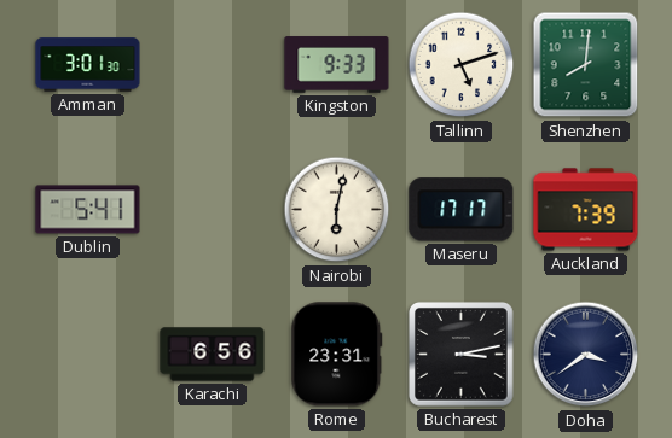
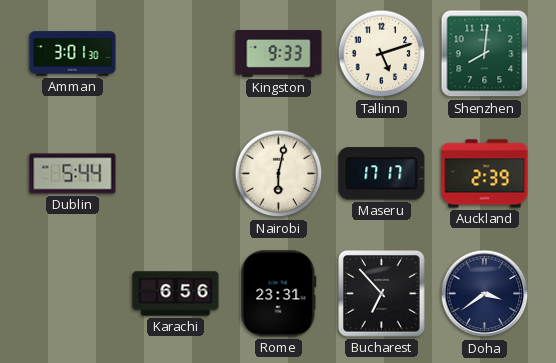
Dublin: 5:41 -> 5:44 (73, 174)
Auckland: 7:39 -> 2:39 (485, 174)
Bucharest: 3:13 -> 6:53 (382, 294)
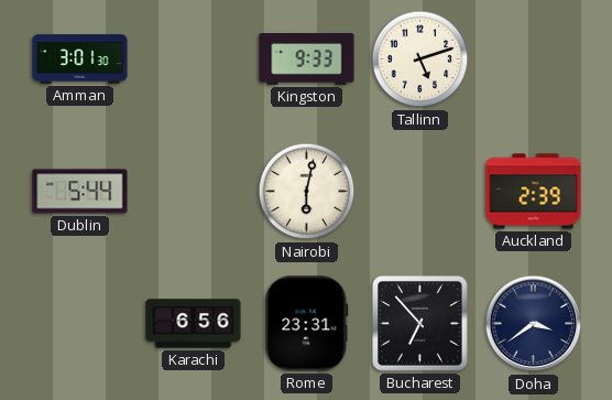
Shenzhen: 8:01 -> none (485, 54)
Maseru: 17:17 -> none (382, 174)
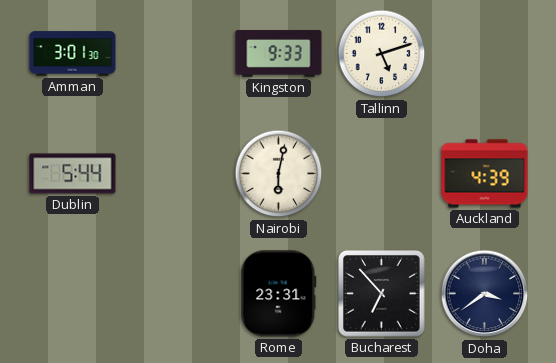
Auckland: 2:39 -> 4:39 (485, 174)
Karachi: 6:56 -> none (194, 324)
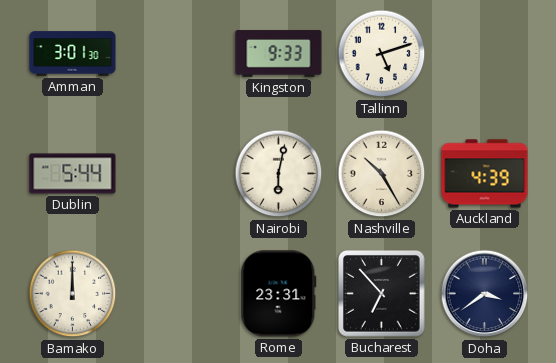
Nashville: none -> 10:25 (382, 174)
Bamako: none -> 12:00 (73, 294)
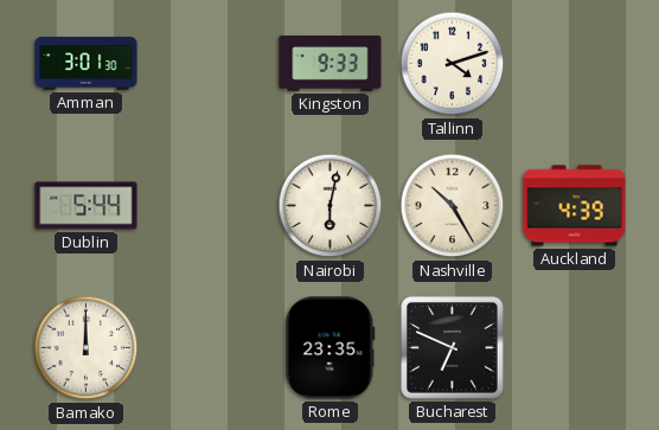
Tallinn: 5:12 -> 4:12 (453, 64)
Rome: 23:31 -> 23:35 (331, 348)
Bucharest: 6:53 -> 6:49 (453, 348)
Doha: 3:39 -> none (485, 294)
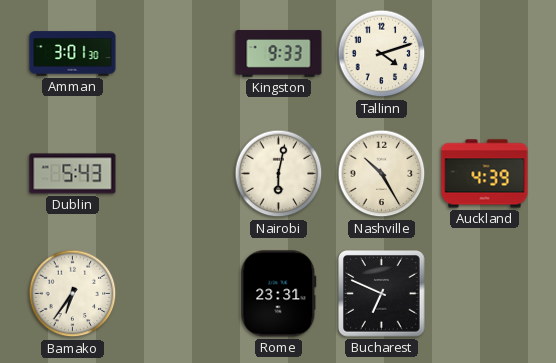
Dublin: 5:44 -> 5:43 (73, 174)
Bamako: 12:00 -> 6:36 (73, 294)
Rome: 23:35 -> 23:31 (279, 294)
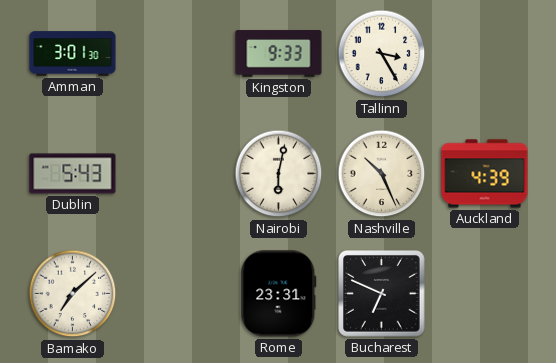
Tallinn: 4:12 -> 3:25 (382, 54)
Nashville: 10:25 -> 10:26 (382, 174)
Bamako: 6:36 -> 7:08 (73, 294)
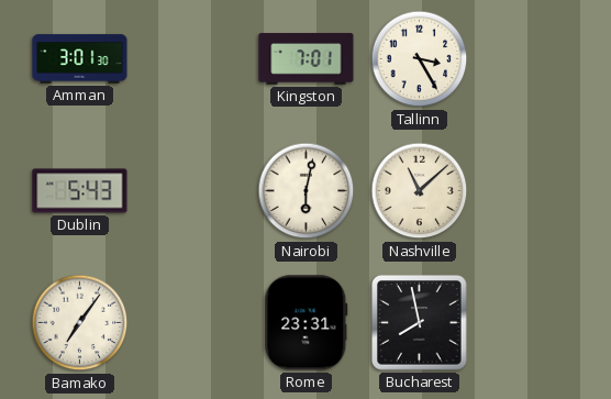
Kingston: 9:33 -> 7:01 (307, 59)
Nashville: 10:26 -> 11:08 (420, 191)
Auckland: 4:39 -> none (485, 174)
Bamako: 7:08 -> 7:06 (80, 323)
Bucharest: 6:49 -> 7:58 (420, 323)
